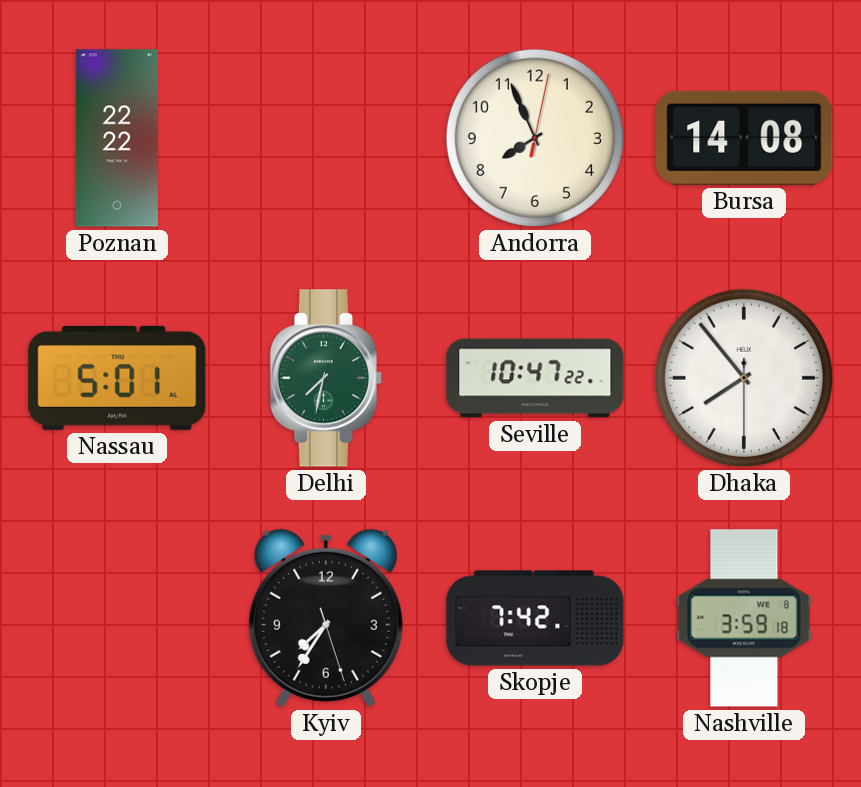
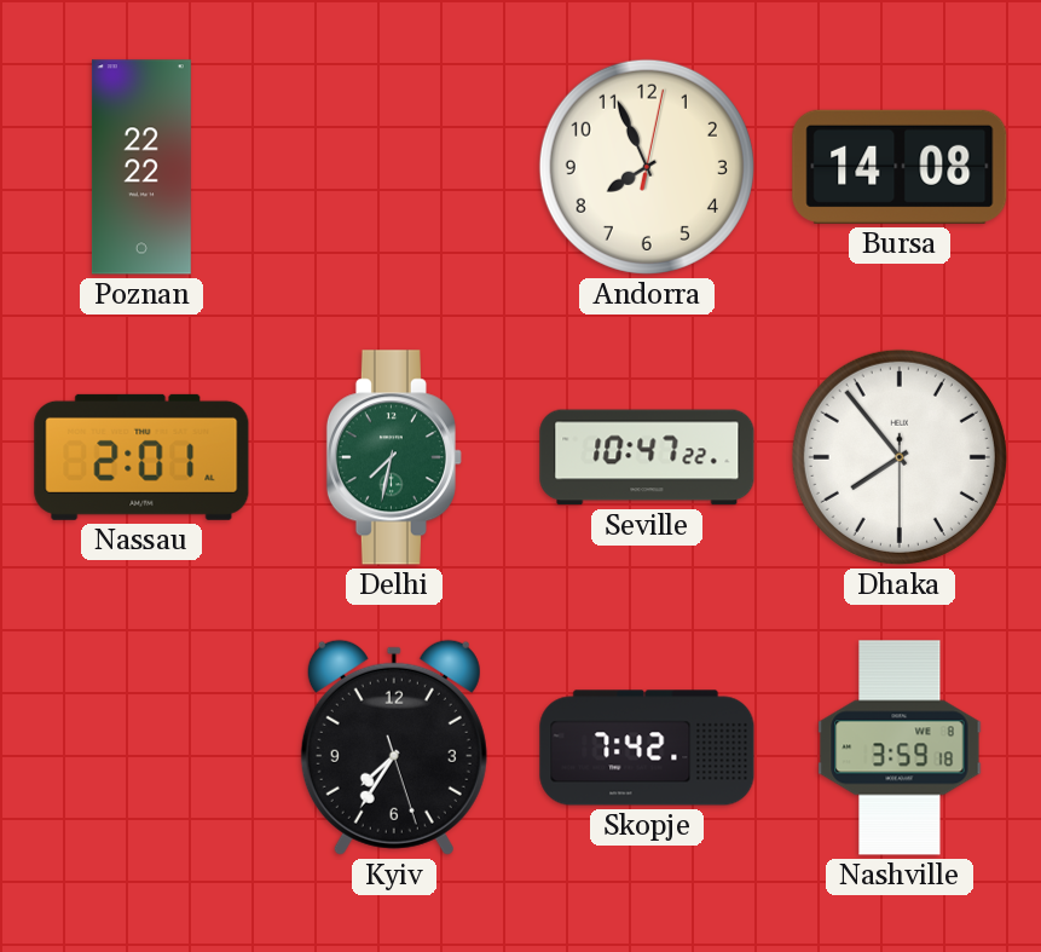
Nassau: 5:01 -> 2:01 (141, 457)
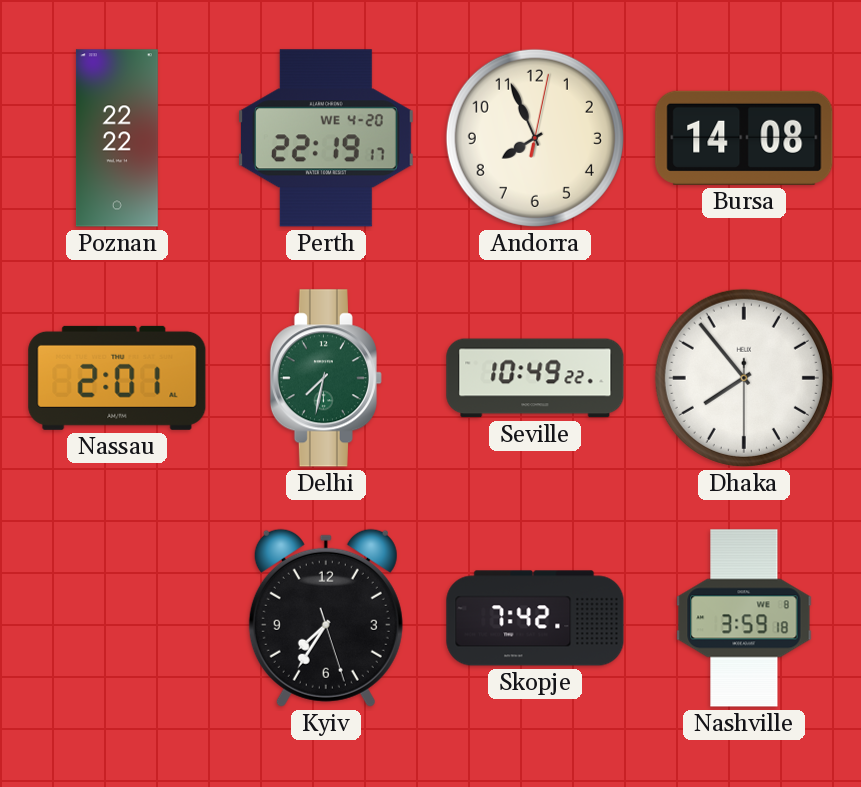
Perth: none -> 22:19 (326, 138)
Seville: 10:47 -> 10:49 (535, 378)
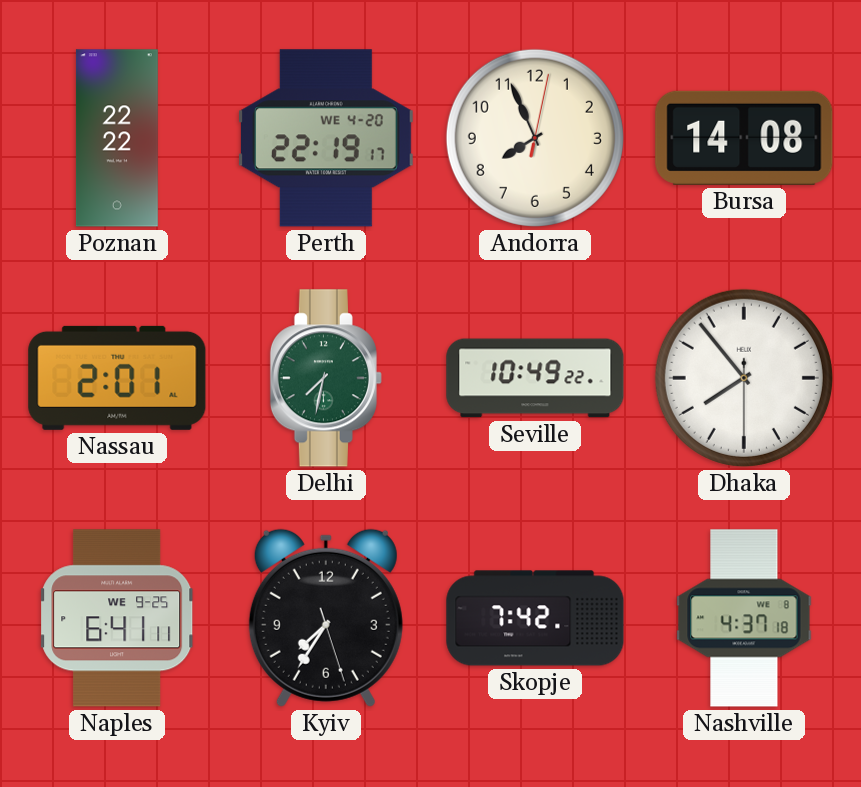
Naples: none -> 6:41 (117, 618)
Nashville: 3:59 -> 4:37 (744, 618)
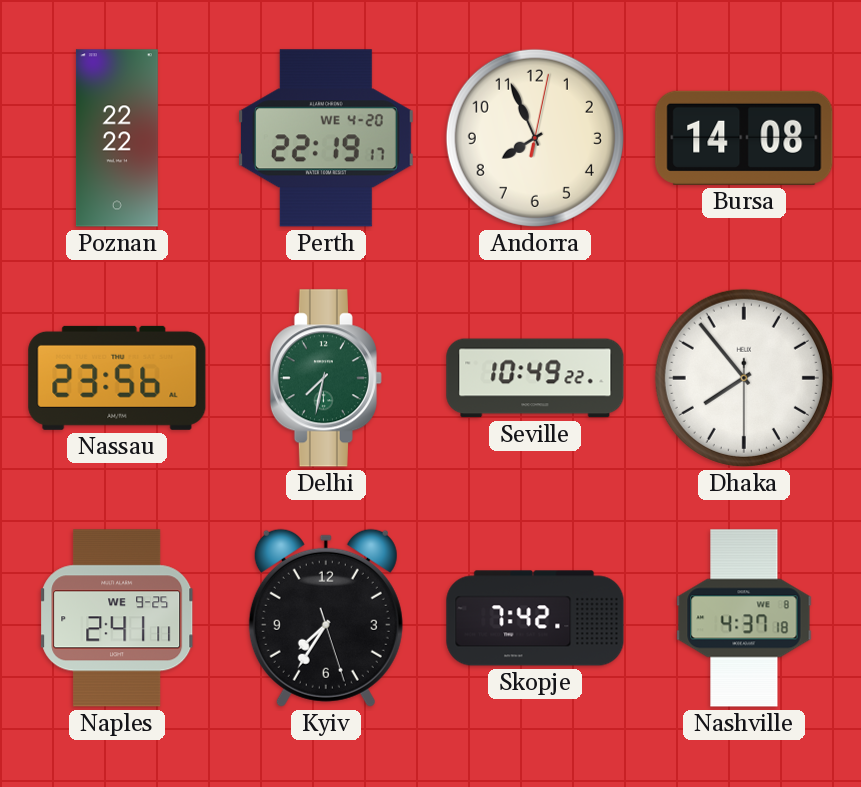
Nassau: 2:01 -> 23:56 (117, 378)
Naples: 6:41 -> 2:41 (117, 618)
